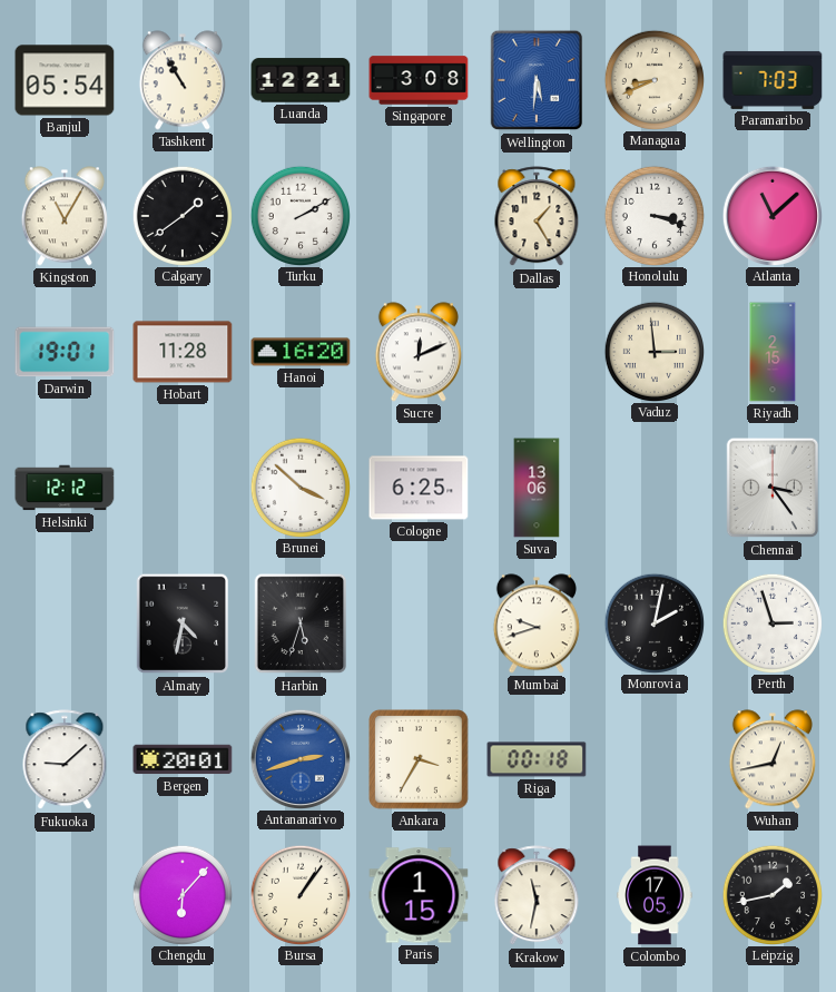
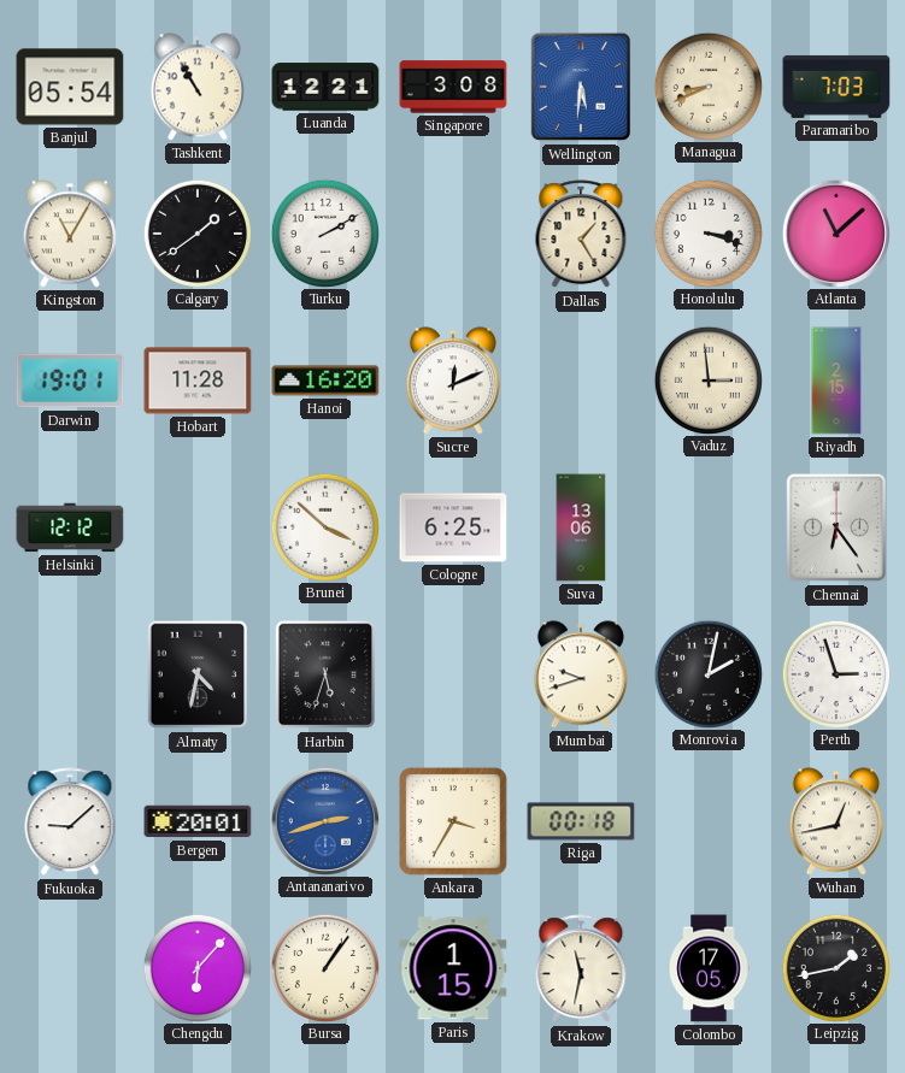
Chennai: 3:24 -> 6:24 (836, 527)
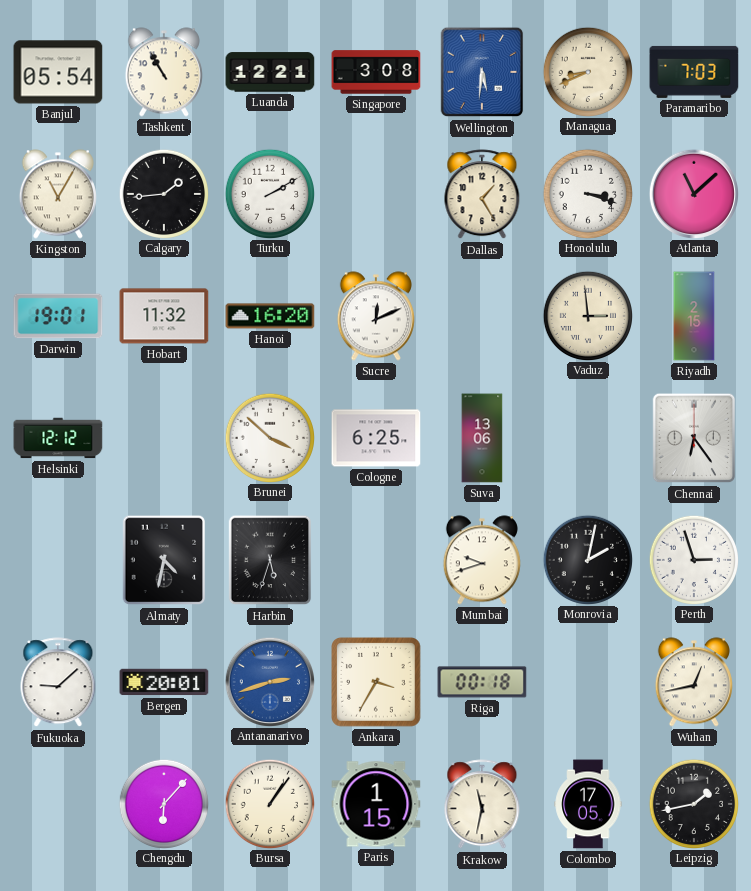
Calgary: 1:39 -> 1:44 (163, 193)
Hobart: 11:28 -> 11:32 (164, 316)
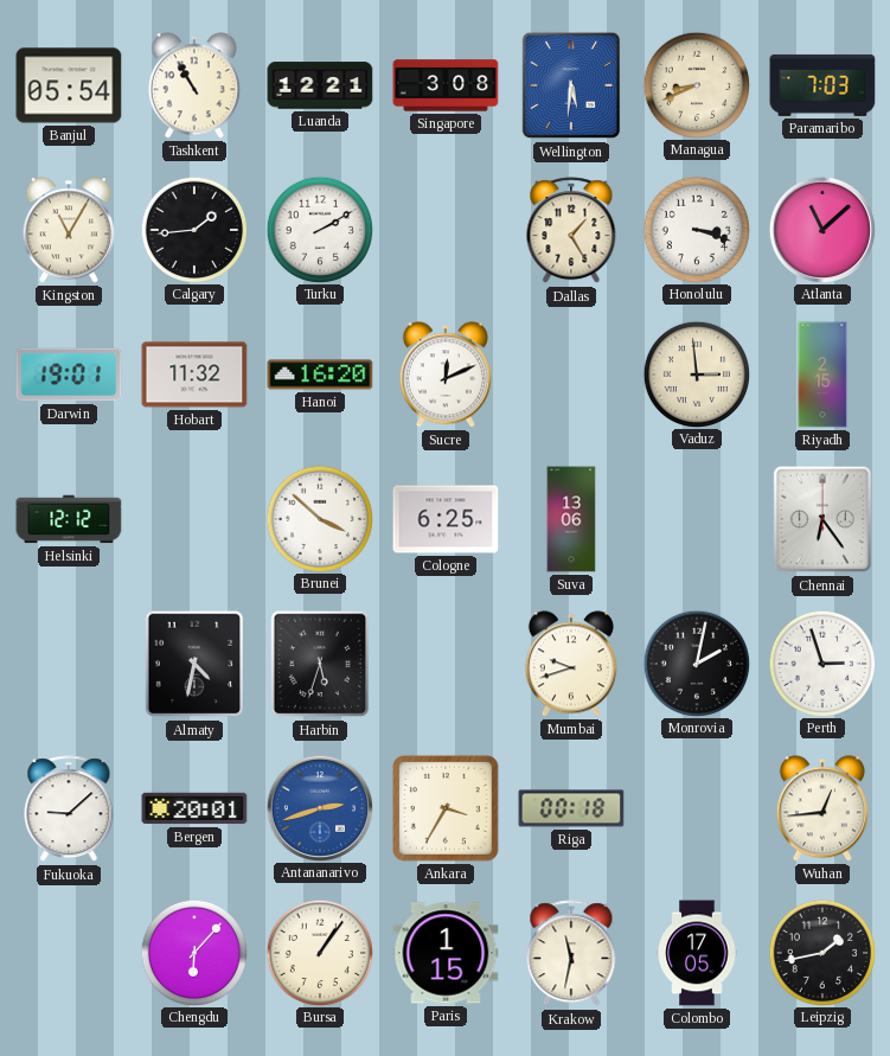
Wuhan: 12:43 -> 12:44 (822, 808)
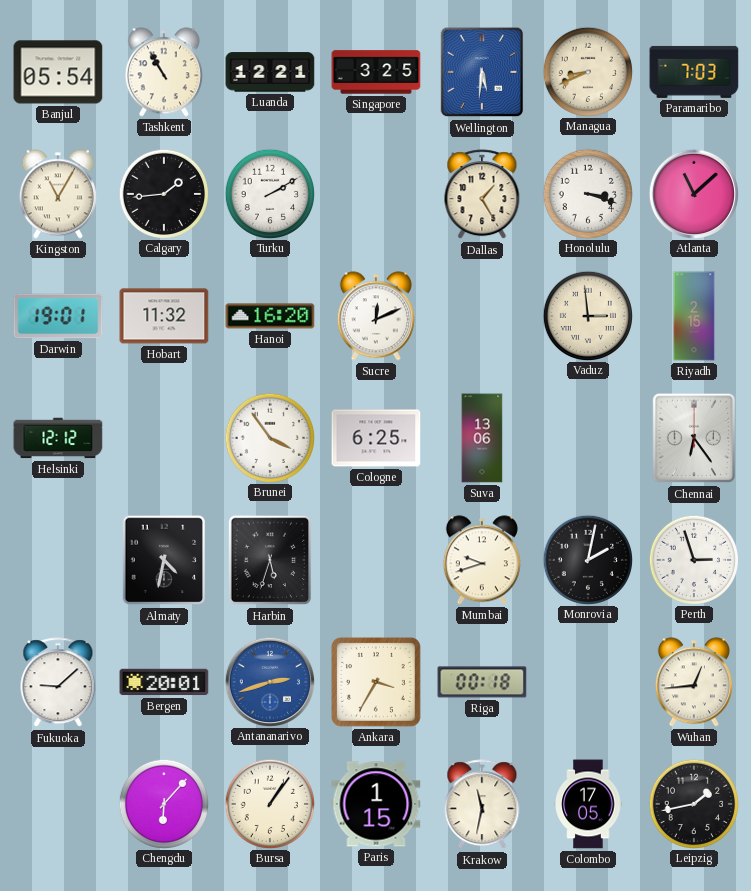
Singapore: 3:08 -> 3:25 (376, 72)
Brunei: 3:52 -> 3:54 (269, 437)
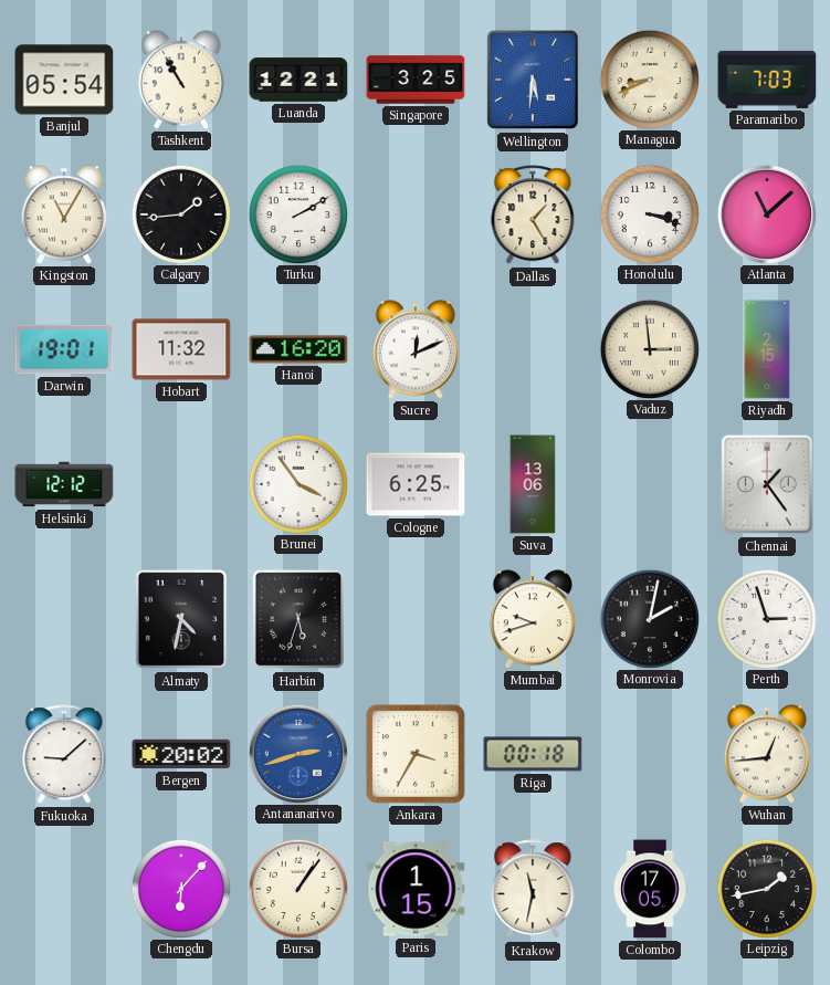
Chennai: 6:24 -> 1:24 (767, 484)
Bergen: 20:01 -> 20:02 (181, 754)
